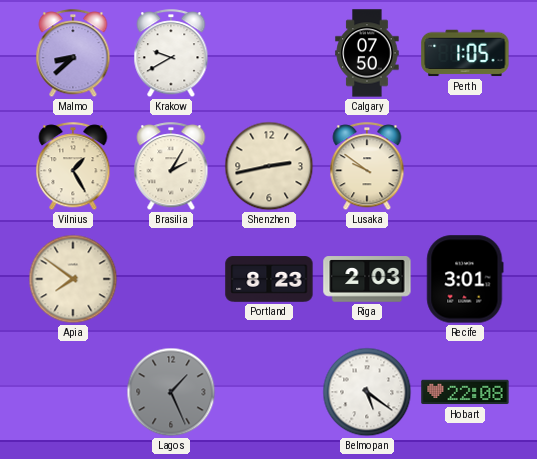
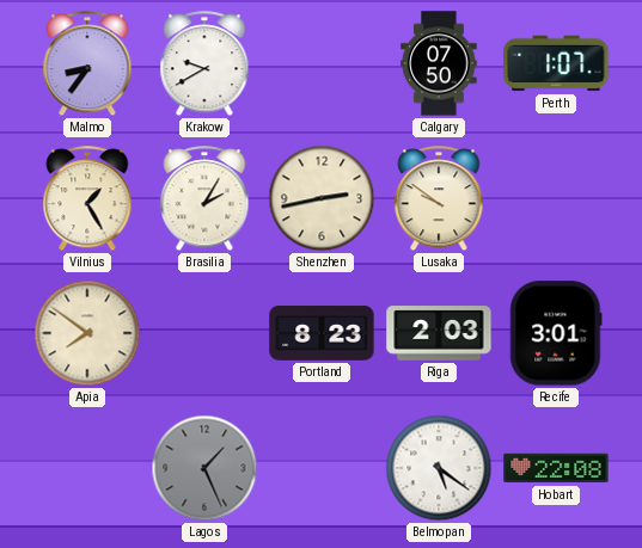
Malmo: 8:38 -> 8:36 (87, 64)
Perth: 1:05 -> 1:07 (556, 63)
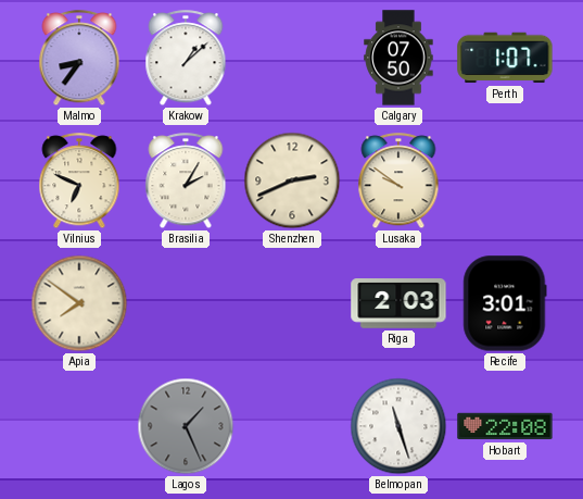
Krakow: 9:40 -> 1:08 (186, 59)
Vilnius: 1:25 -> 6:49 (79, 182)
Shenzhen: 2:43 -> 2:41 (292, 180)
Portland: 8:23 -> none (322, 333)
Belmopan: 5:21 -> 11:27 (398, 426)
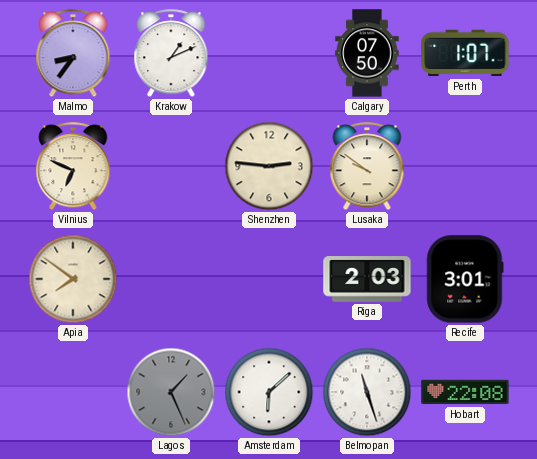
Krakow: 1:08 -> 1:11 (171, 54)
Brasilia: 2:05 -> none (186, 182)
Shenzhen: 2:41 -> 2:46 (269, 166)
Amsterdam: none -> 6:08 (269, 392)
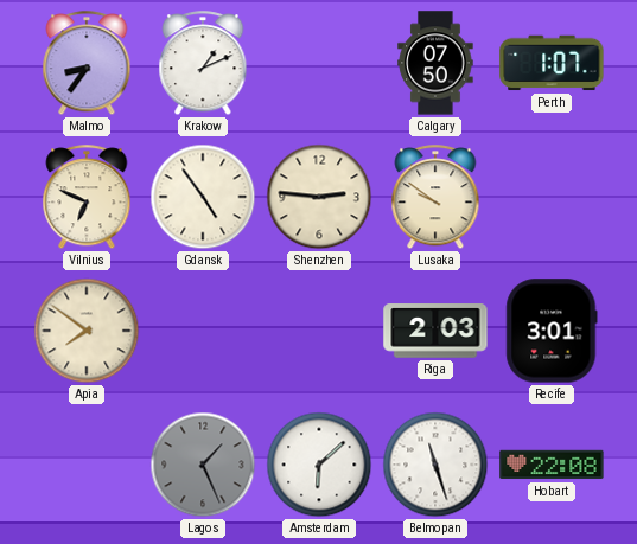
Gdansk: none -> 4:54 (203, 197)
